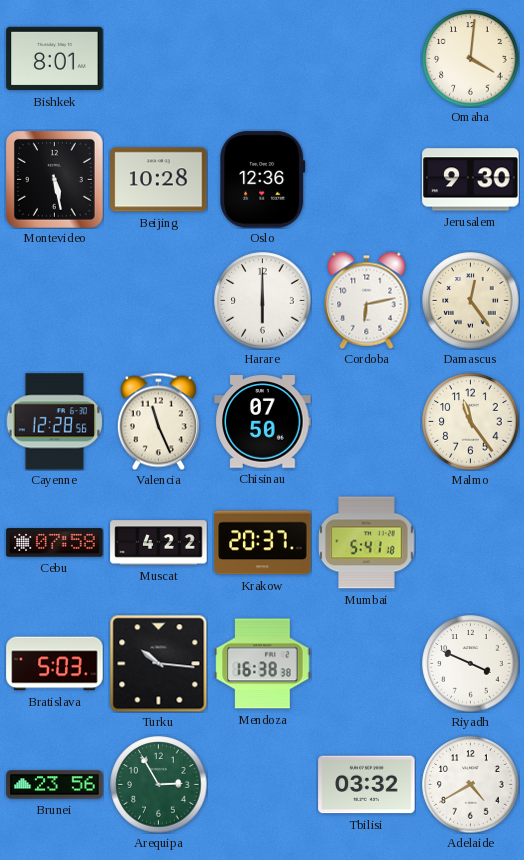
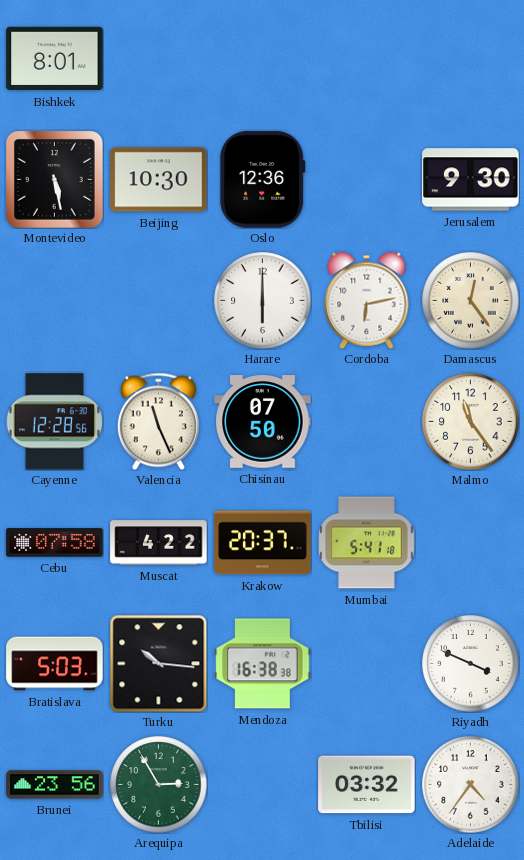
Omaha: 4:01 -> none (471, 59)
Beijing: 10:28 -> 10:30 (159, 180)
Adelaide: 4:40 -> 4:36 (471, 785)
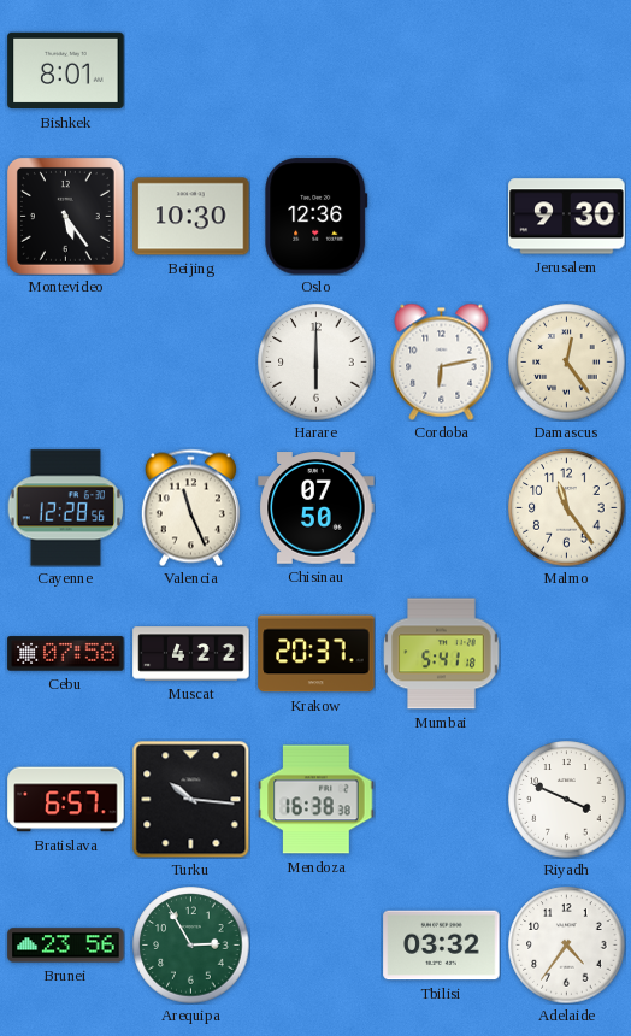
Montevideo: 5:28 -> 5:24 (65, 216)
Bratislava: 5:03 -> 6:57 (66, 800)
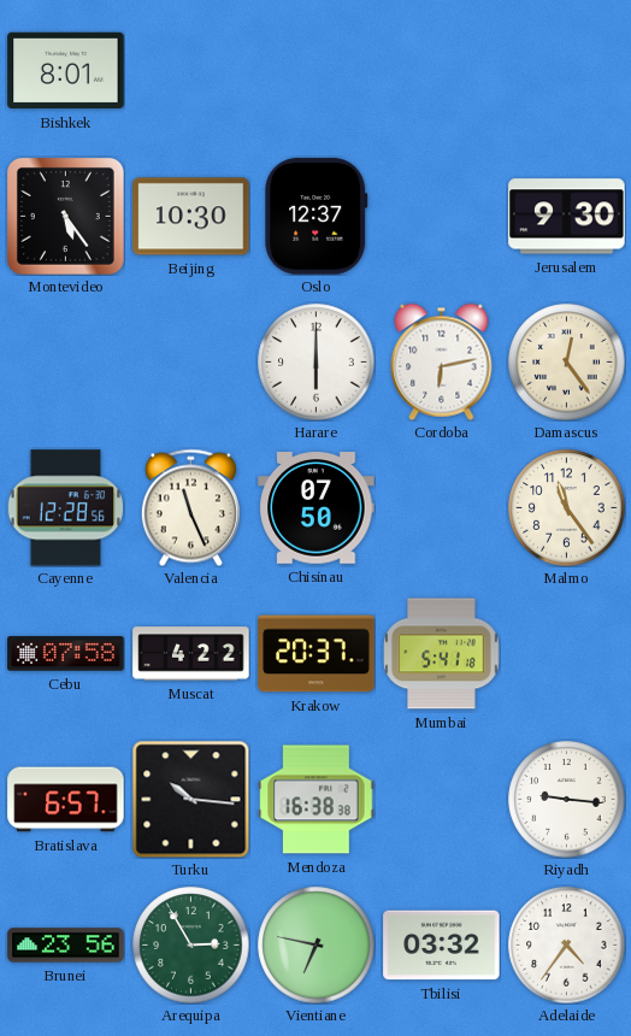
Oslo: 12:36 -> 12:37 (317, 217)
Riyadh: 3:49 -> 9:16 (567, 800)
Vientiane: none -> 6:47 (317, 946)
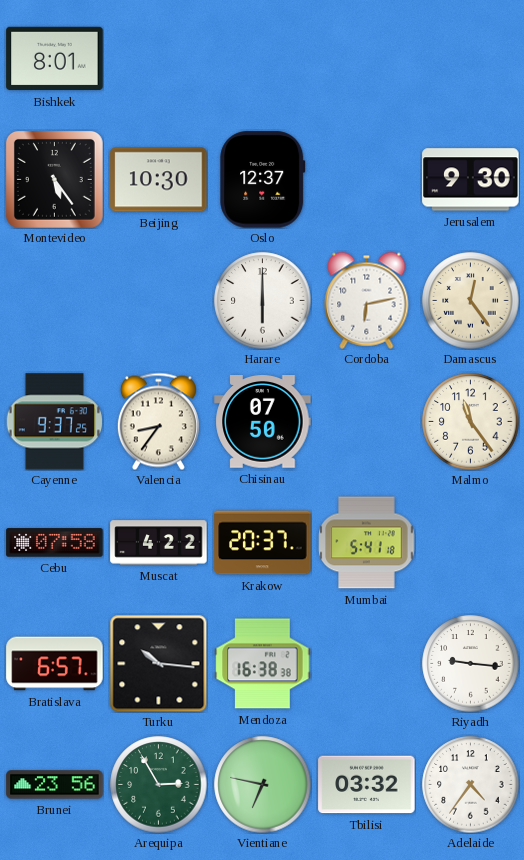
Cayenne: 12:28 -> 9:37 (54, 422)
Valencia: 11:26 -> 8:36 (158, 421)
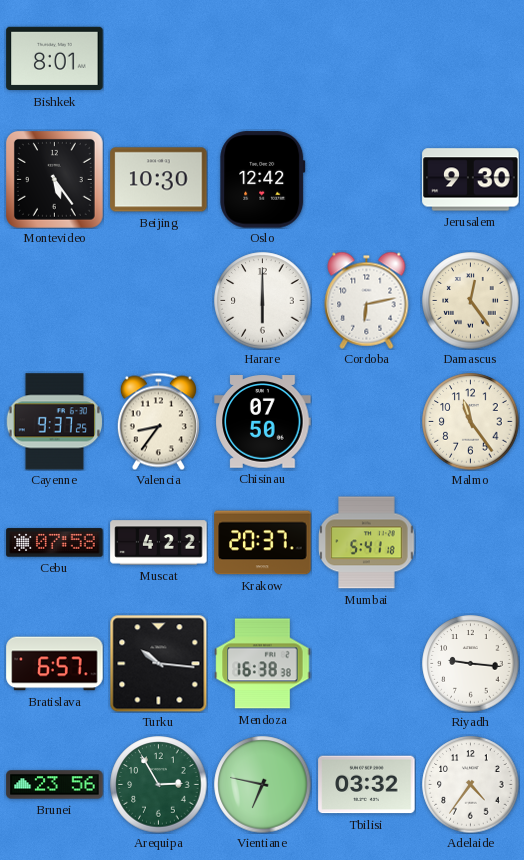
Oslo: 12:37 -> 12:42 (263, 180)
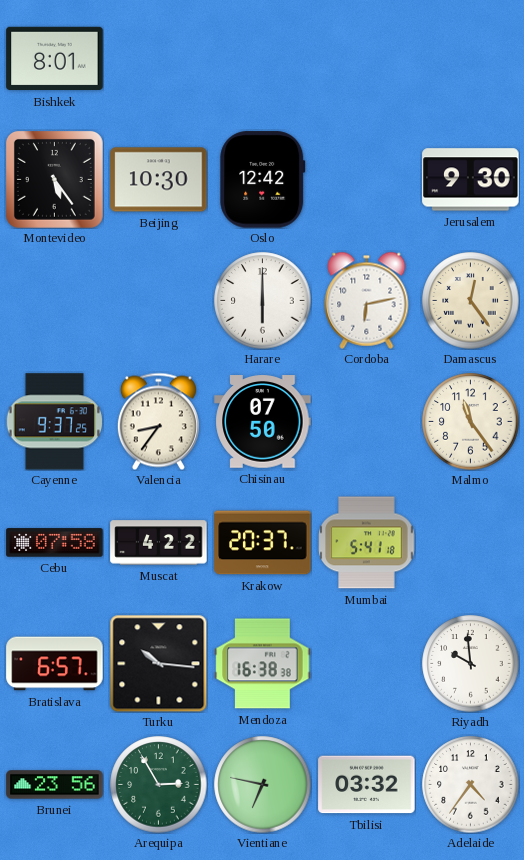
Riyadh: 9:16 -> 9:59 (471, 664)
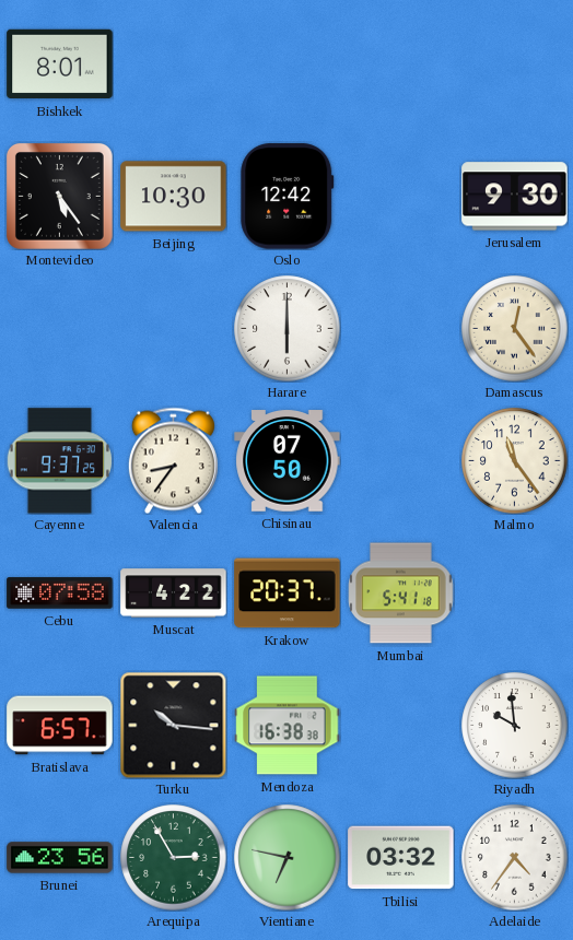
Cordoba: 6:13 -> none (367, 300)
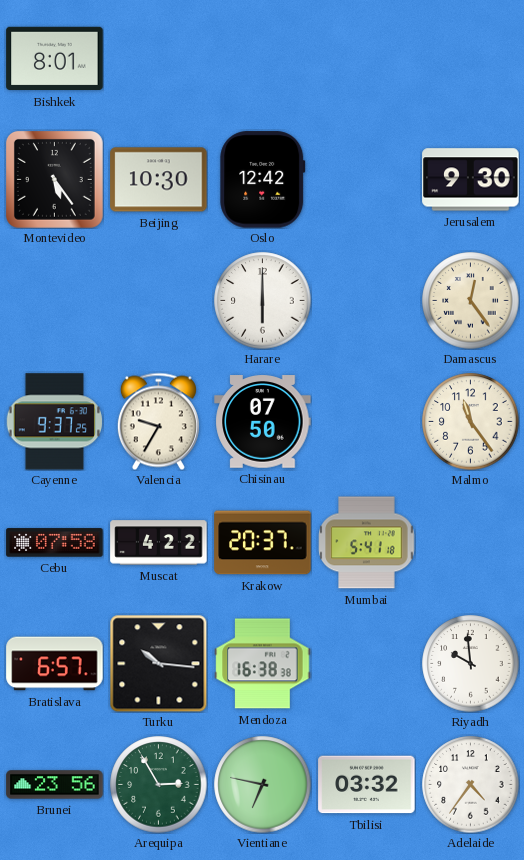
Valencia: 8:36 -> 9:35 (158, 421)
